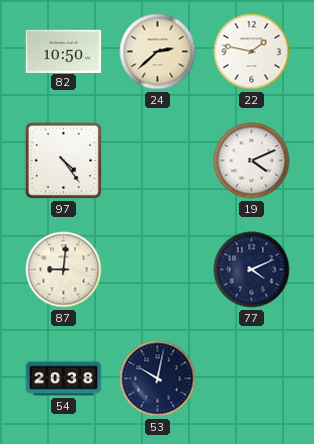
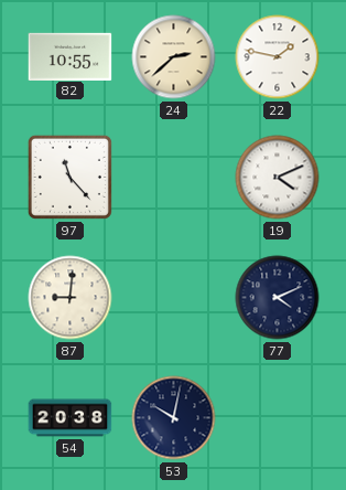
82: 10:50 -> 10:55 (71, 56)
97: 4:24 -> 11:23 (69, 177)
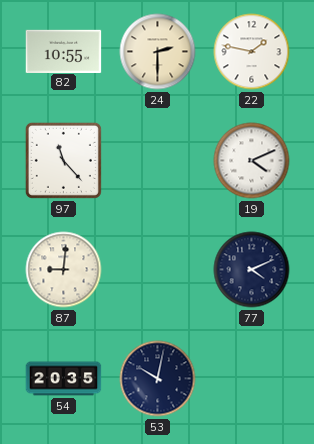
24: 2:38 -> 2:30 (158, 52)
54: 20:38 -> 20:35 (64, 379)
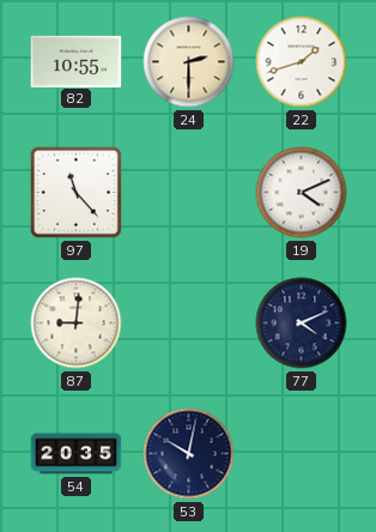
22: 1:47 -> 1:42 (302, 62)
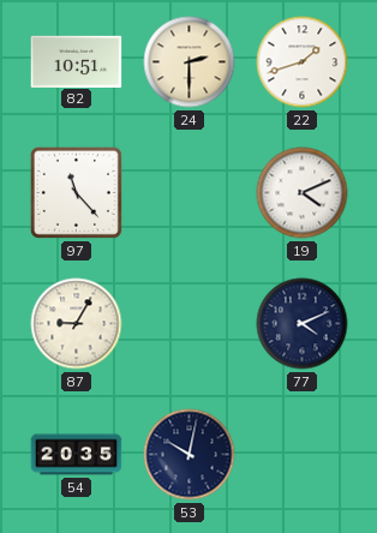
82: 10:55 -> 10:51 (77, 61)
87: 9:01 -> 9:05 (77, 324)
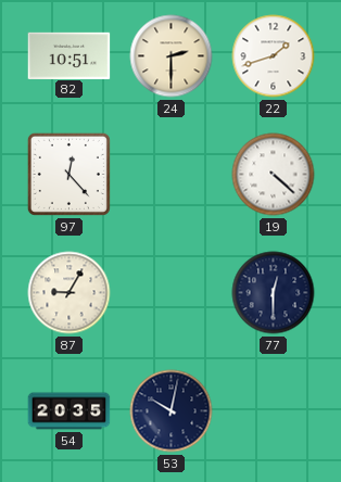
97: 11:23 -> 12:23 (68, 174)
19: 4:11 -> 4:22 (274, 175)
77: 4:11 -> 12:30 (274, 293)
